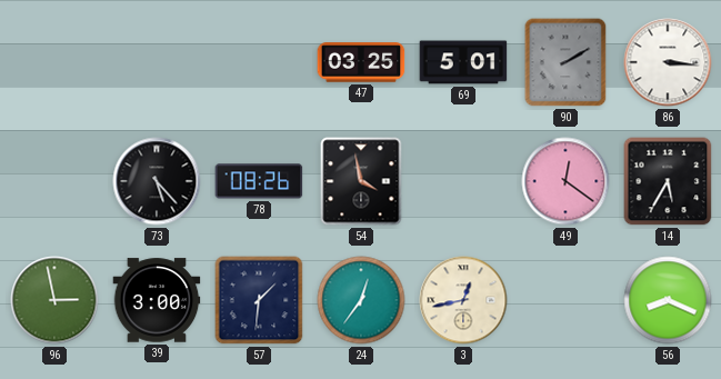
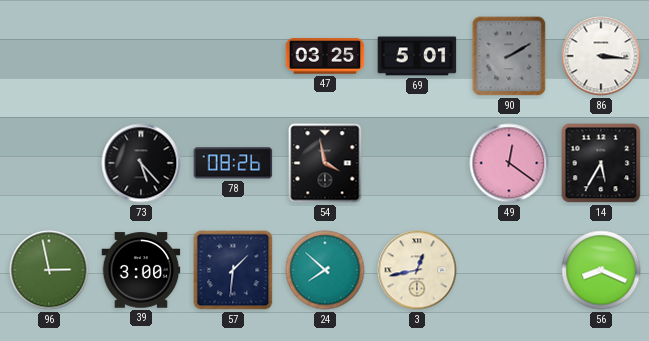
24: 12:36 -> 7:52 (325, 270)
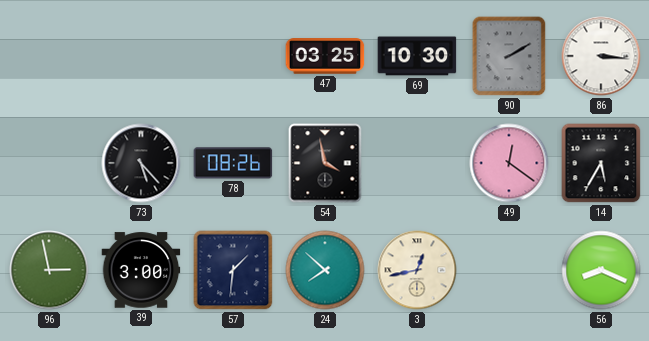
69: 5:01 -> 10:30 (417, 56)
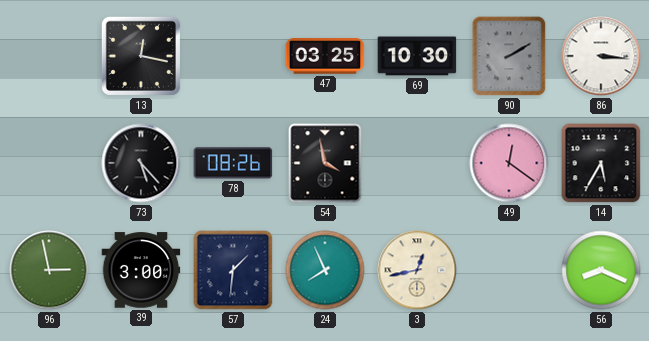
13: none -> 12:17 (141, 56)
24: 7:52 -> 7:56 (325, 270)
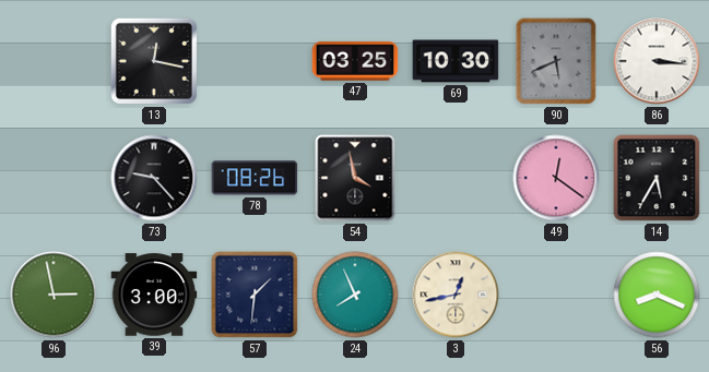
90: 2:10 -> 5:41 (556, 61)
73: 5:23 -> 9:23 (154, 178)
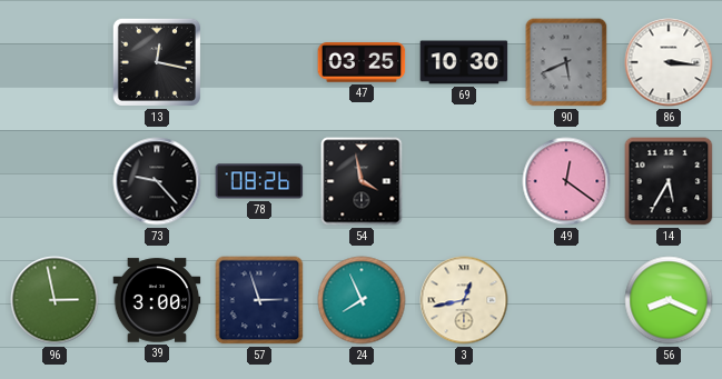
57: 1:31 -> 2:57 (259, 300)
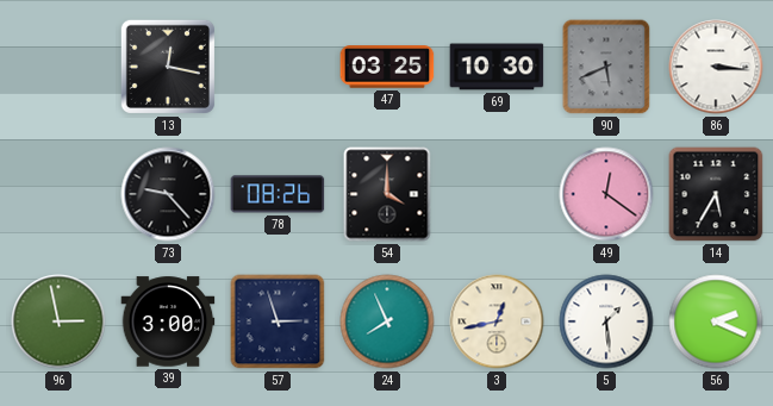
54: 3:58 -> 4:00 (387, 194)
5: none -> 1:29 (606, 321)
56: 8:19 -> 2:19 (716, 321)
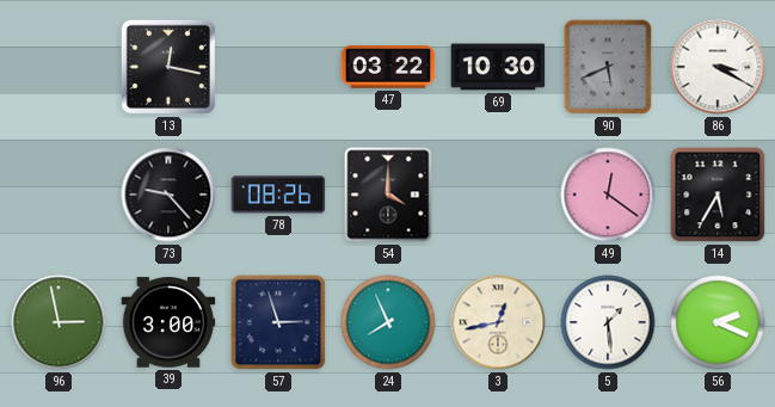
47: 03:25 -> 03:22 (388, 67)
86: 3:16 -> 3:20 (718, 67)
